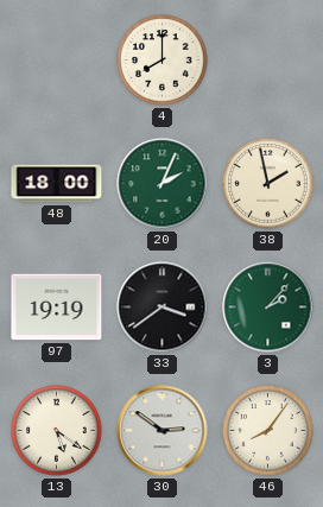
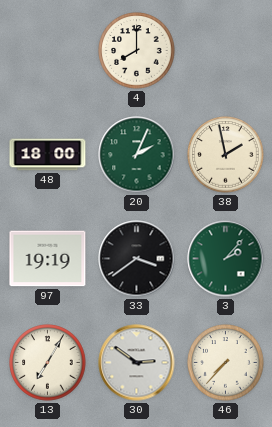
13: 5:21 -> 7:05 (48, 363)
46: 8:06 -> 7:37 (226, 363)
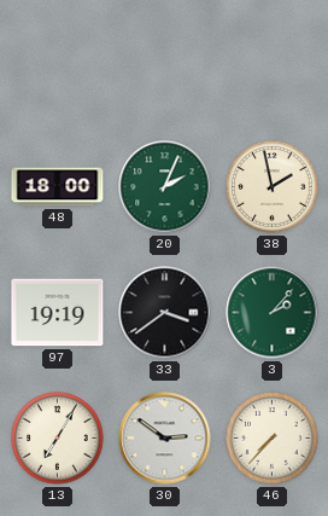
4: 8:00 -> none (137, 51)
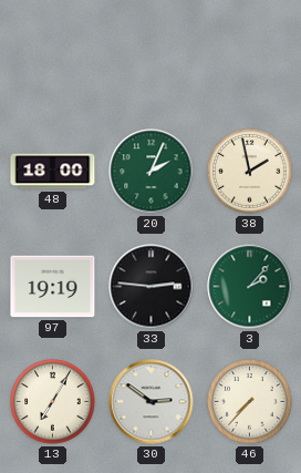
33: 3:39 -> 2:46 (152, 287)
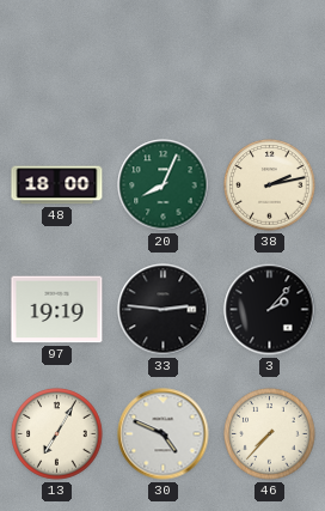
20: 2:04 -> 8:04 (164, 185)
38: 1:58 -> 2:13 (270, 185)
3 dial: green -> black (270, 310)
30: 2:51 -> 4:49 (164, 434)
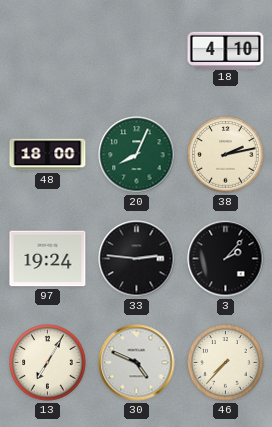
18: none -> 4:10 (226, 50)
97: 19:19 -> 19:24 (48, 259)
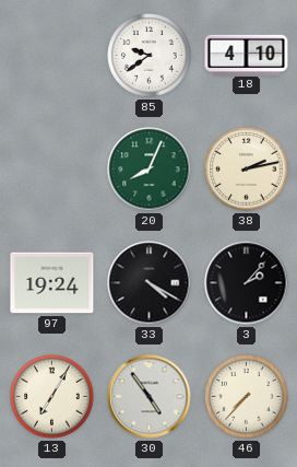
85: none -> 9:39 (150, 56)
48: 18:00 -> none (48, 155)
33: 2:46 -> 4:20 (150, 283)
30: 4:49 -> 4:54 (150, 397)
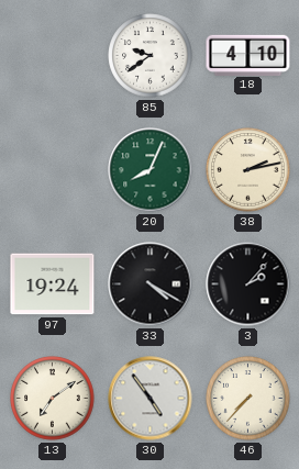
13: 7:05 -> 7:09 (53, 399)
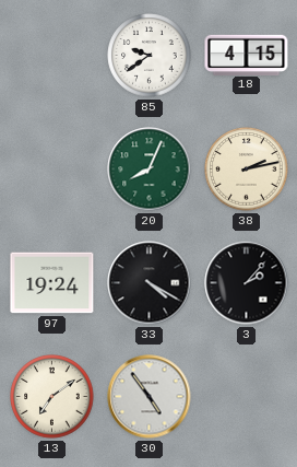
18: 4:10 -> 4:15 (247, 55)
46: 7:37 -> none (248, 399)
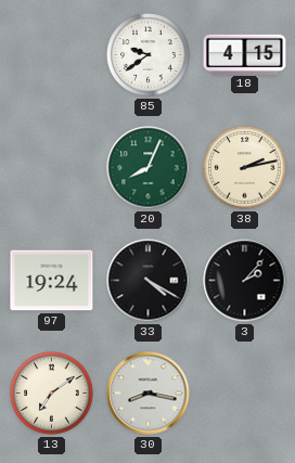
30: 4:54 -> 8:17 (149, 394)
